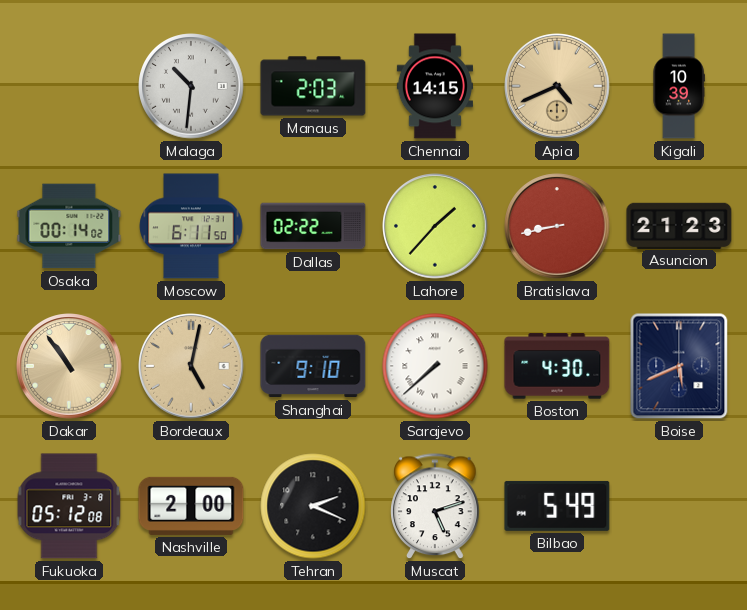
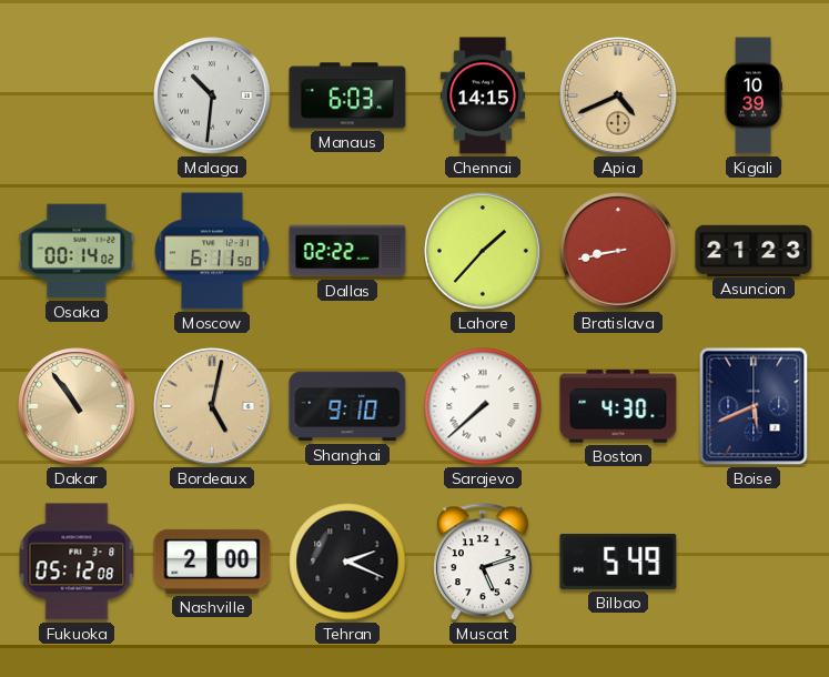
Manaus: 2:03 -> 6:03 (347, 95)
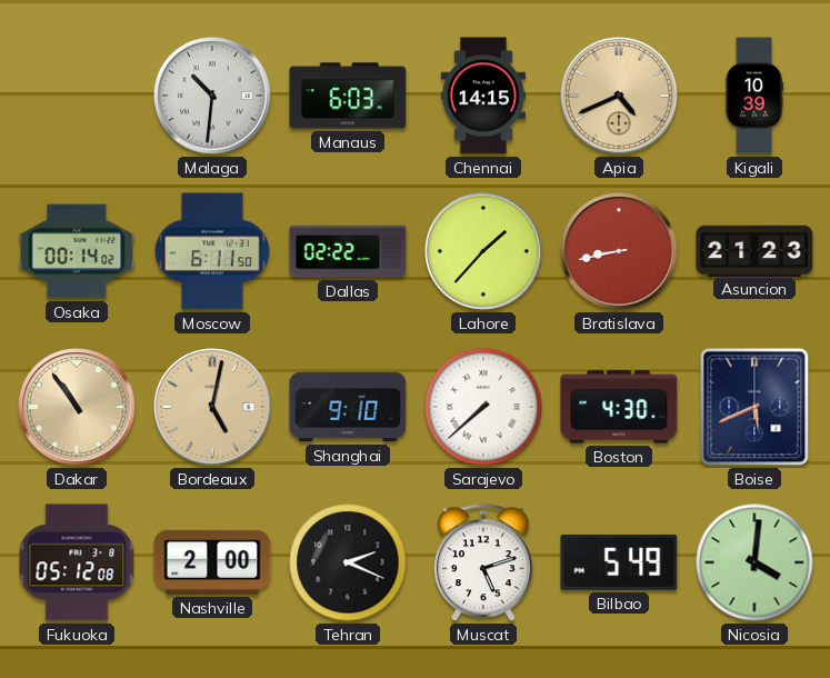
Nicosia: none -> 4:01 (754, 562)
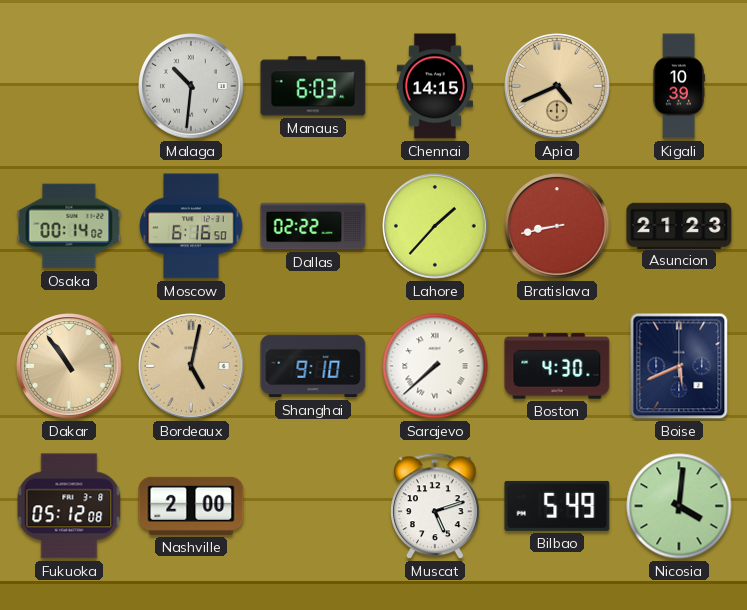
Moscow: 6:11 -> 6:16 (191, 226)
Tehran: 2:19 -> none (348, 562)
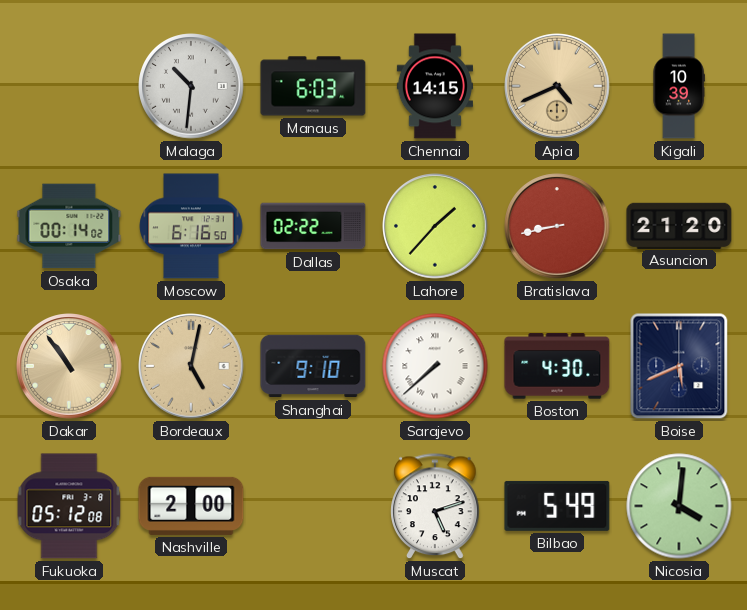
Asuncion: 21:23 -> 21:20 (679, 225)
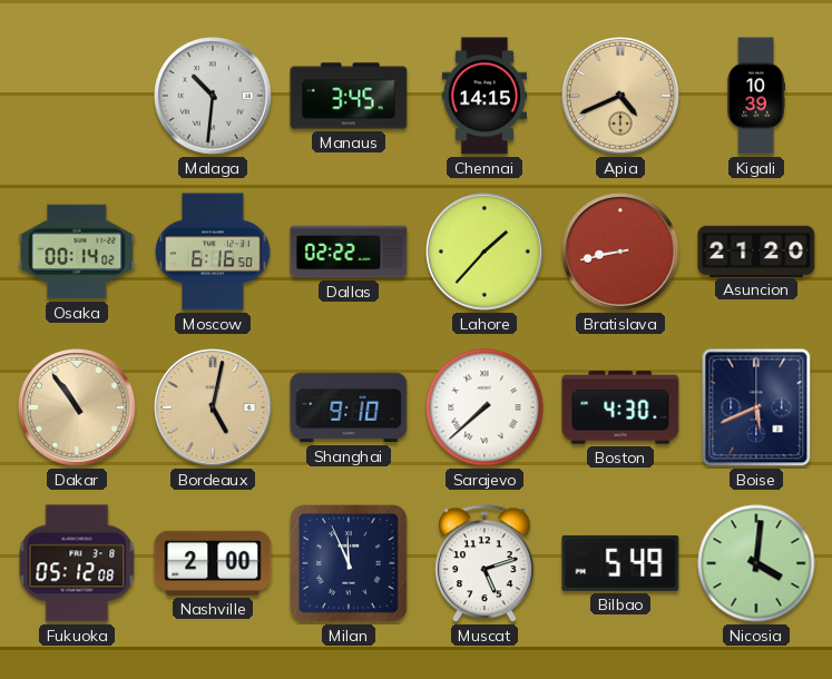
Manaus: 6:03 -> 3:45 (349, 96)
Milan: none -> 11:56 (350, 563)
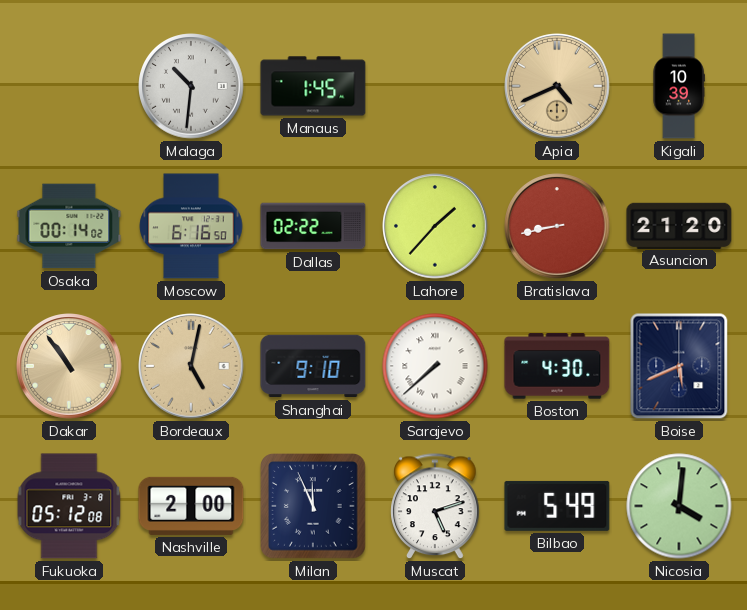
Manaus: 3:45 -> 1:45 (313, 86)
Chennai: 14:15 -> none (483, 96)
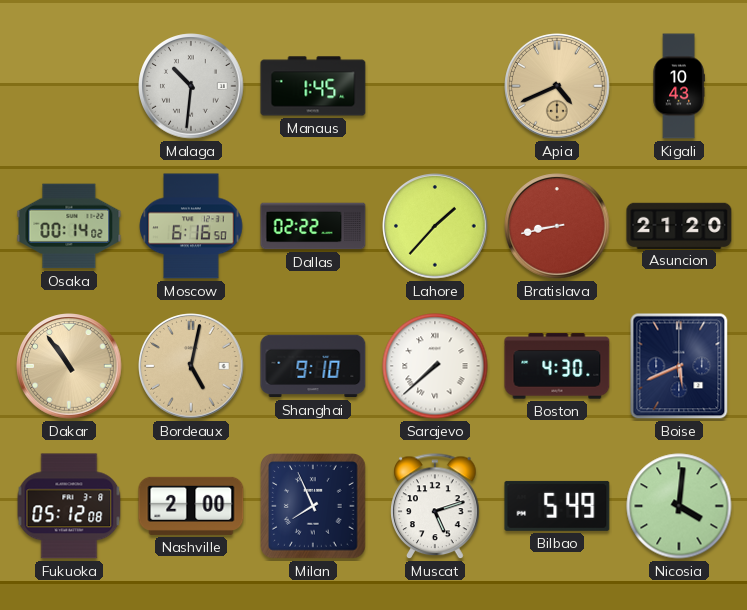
Kigali: 10:39 -> 10:43 (679, 86)
Milan: 11:56 -> 7:56 (314, 506)
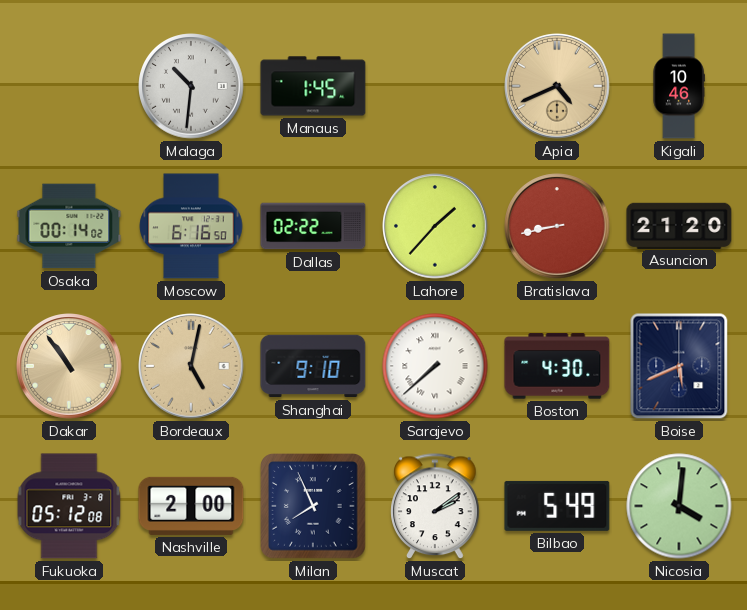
Kigali: 10:43 -> 10:46 (679, 86)
Muscat: 5:12 -> 2:09 (435, 507)
